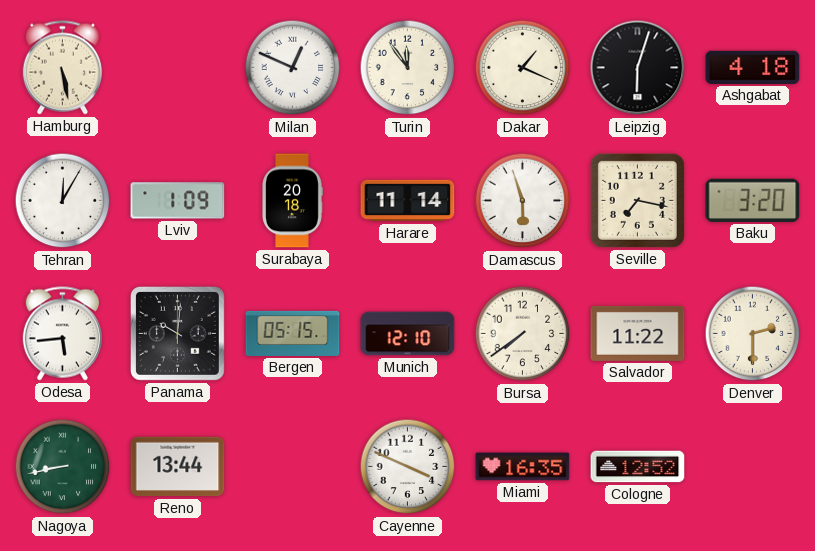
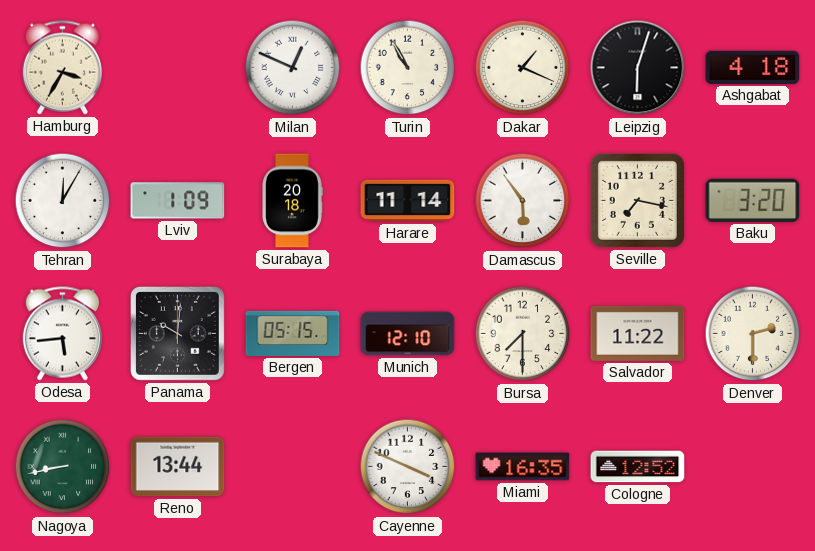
Hamburg: 5:28 -> 3:35 (62, 68)
Turin: 11:54 -> 10:55 (408, 68)
Damascus: 5:57 -> 5:54 (523, 201)
Bursa: 7:39 -> 7:30 (523, 334)
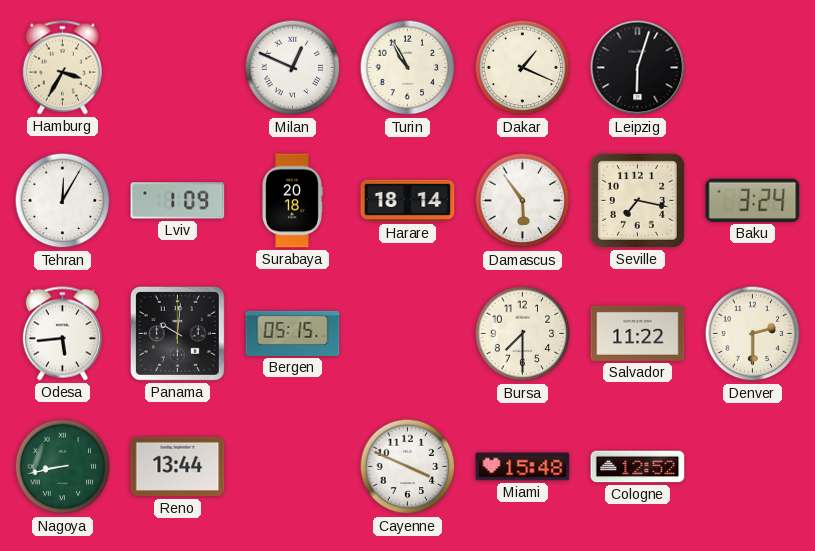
Ashgabat: 4:18 -> none (753, 67)
Harare: 11:14 -> 18:14 (408, 201)
Baku: 3:20 -> 3:24 (753, 200)
Munich: 12:10 -> none (408, 334)
Miami: 16:35 -> 15:48 (523, 467)
